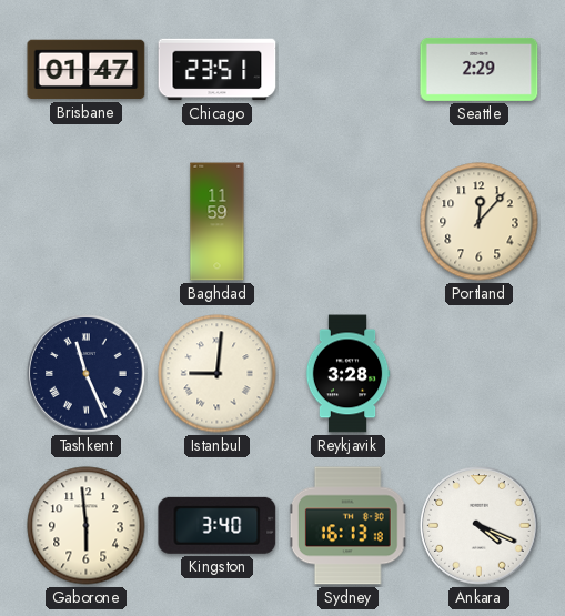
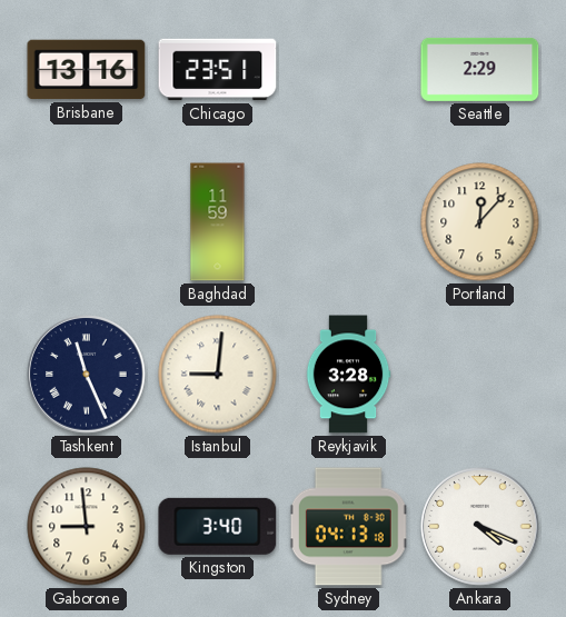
Brisbane: 01:47 -> 13:16 (87, 70)
Gaborone: 5:59 -> 8:59 (87, 527)
Sydney: 16:13 -> 04:13 (349, 527)
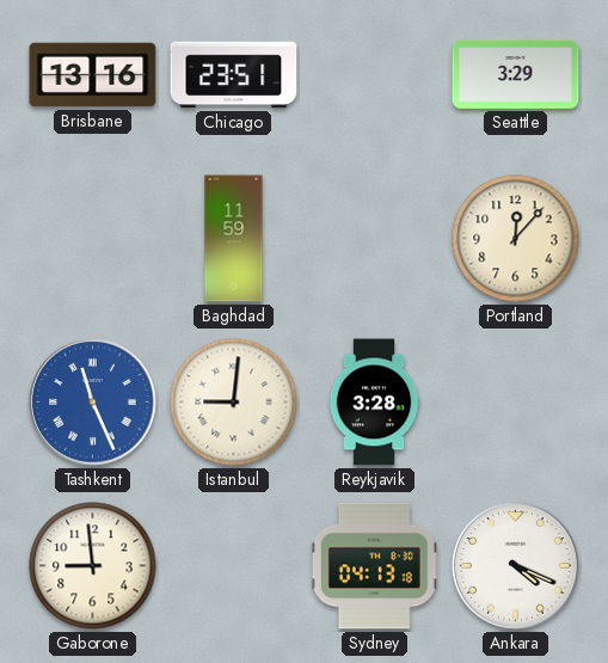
Seattle: 2:29 -> 3:29 (516, 74)
Tashkent dial: navy -> blue (93, 403)
Kingston: 3:40 -> none (218, 526)
